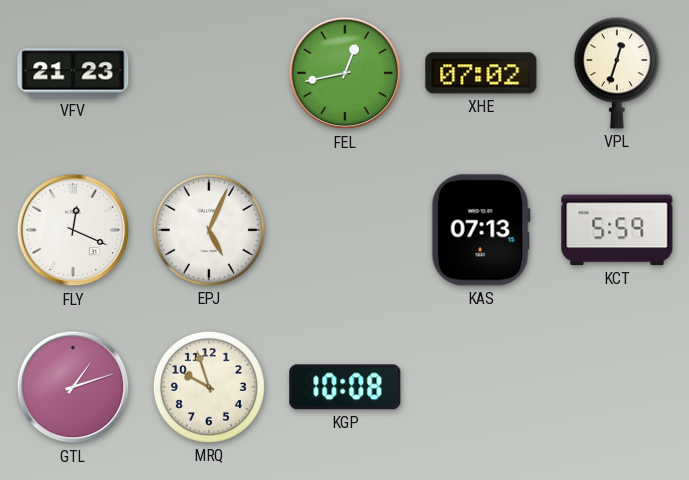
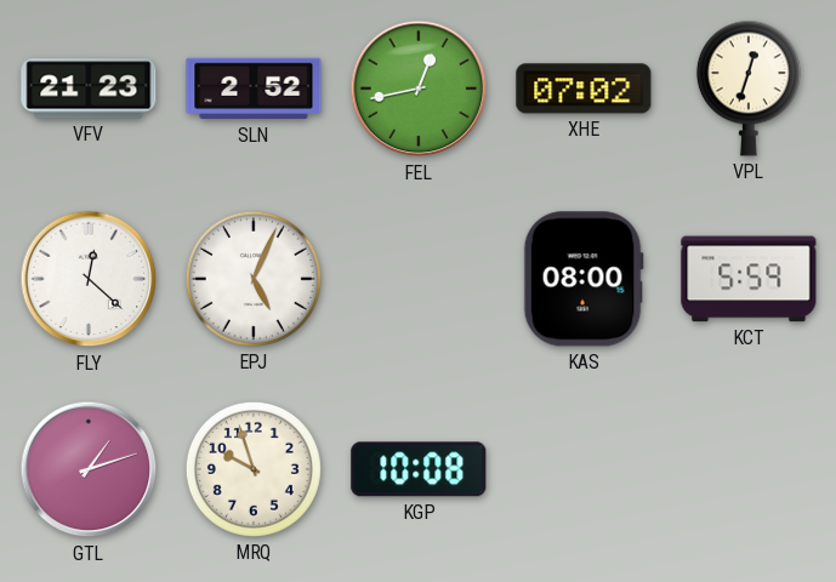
SLN: none -> 2:52 (254, 89)
FLY: 12:19 -> 12:22 (89, 279)
KAS: 07:13 -> 08:00 (584, 279)
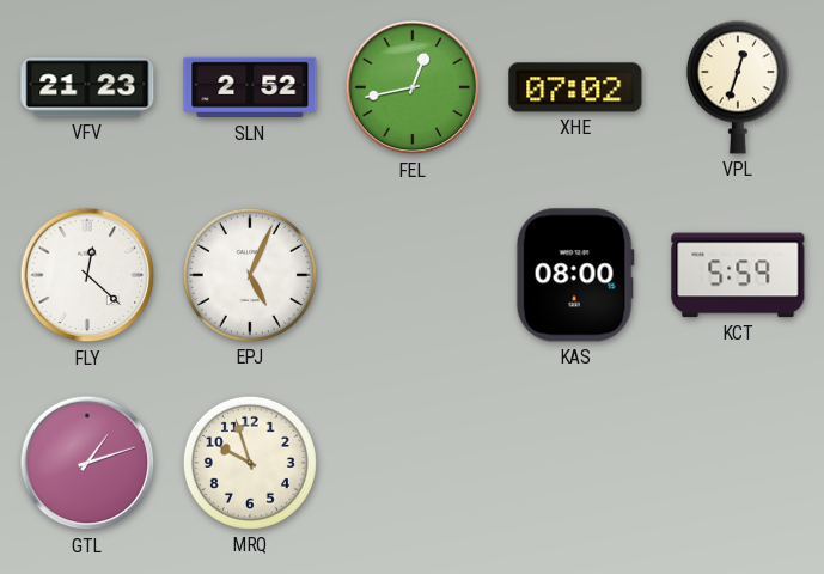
KGP: 10:08 -> none (419, 469)
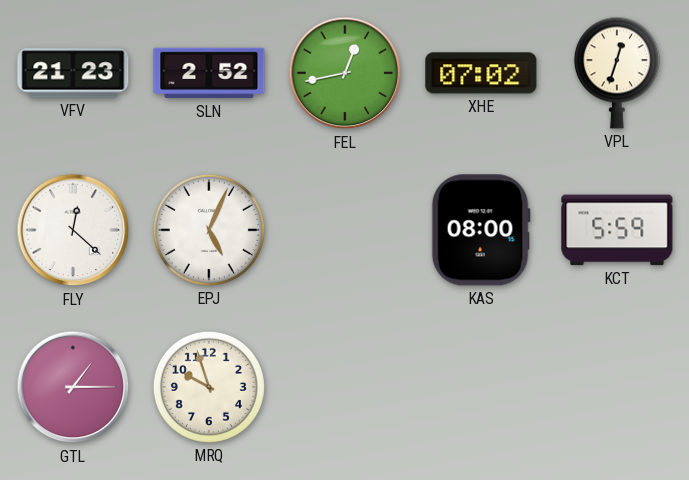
GTL: 1:12 -> 1:15 (73, 387)
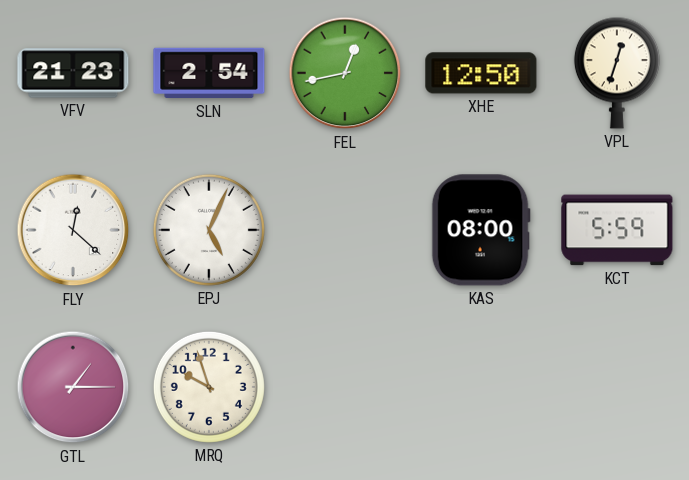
SLN: 2:52 -> 2:54 (209, 73)
XHE: 07:02 -> 12:50 (481, 73)
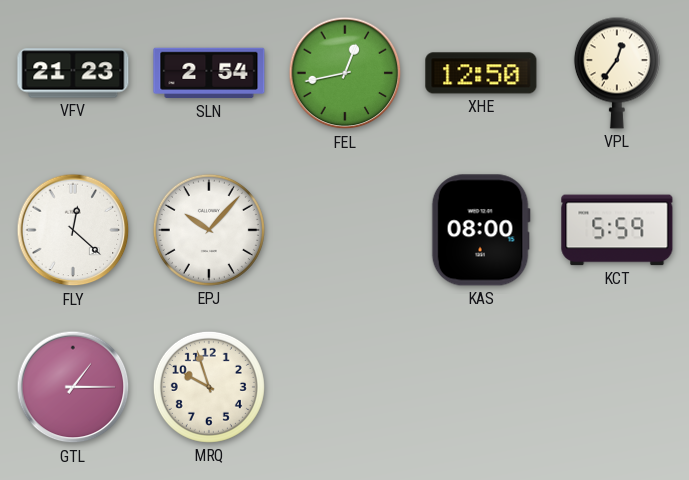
VPL: 12:33 -> 12:36 (617, 73)
EPJ: 5:04 -> 10:07 (209, 230)
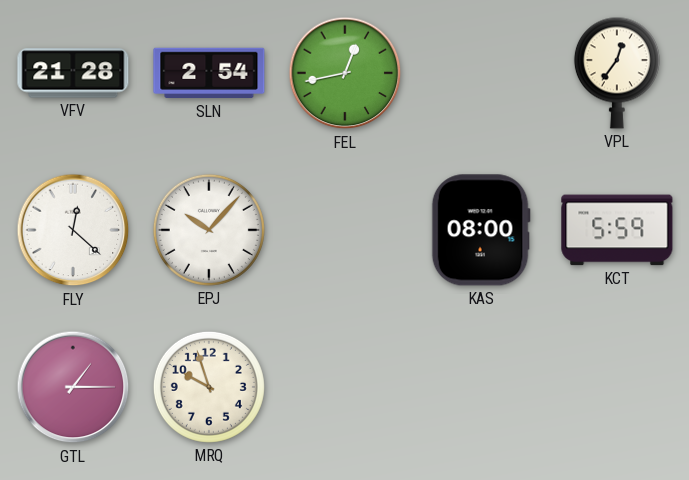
VFV: 21:23 -> 21:28 (73, 73)
XHE: 12:50 -> none (481, 73)
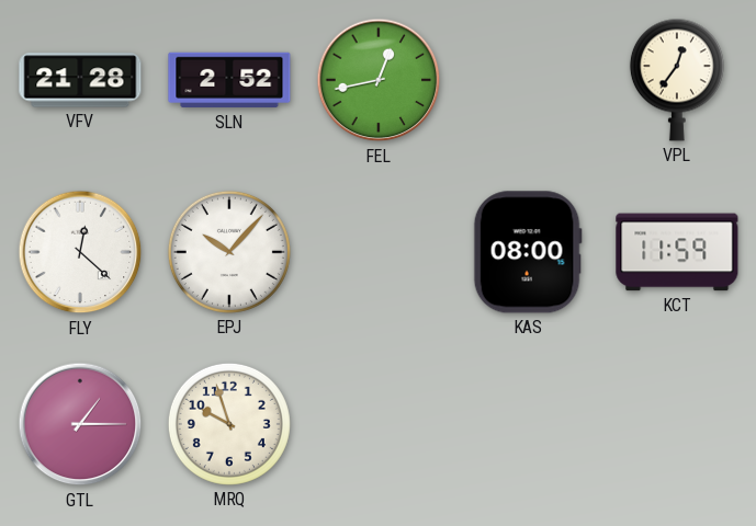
SLN: 2:54 -> 2:52 (229, 80)
KCT: 5:59 -> 11:59 (677, 252)
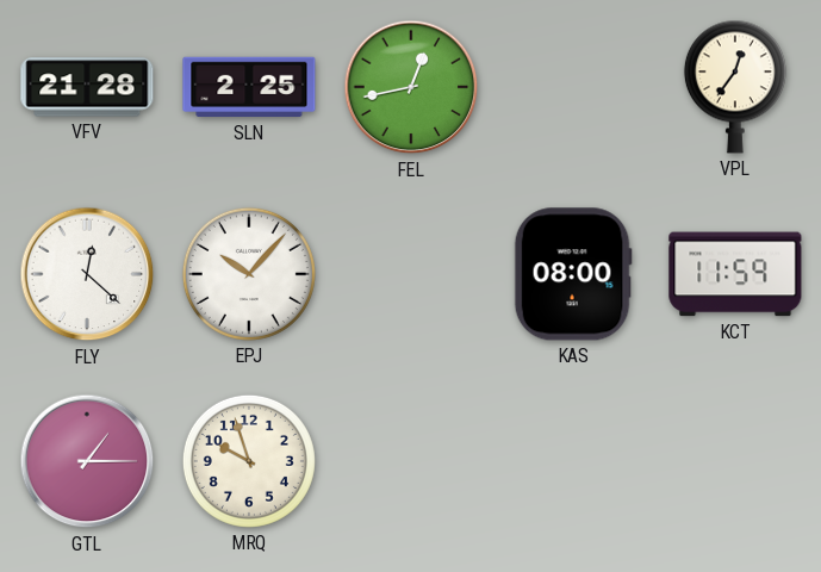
SLN: 2:52 -> 2:25 (249, 87)
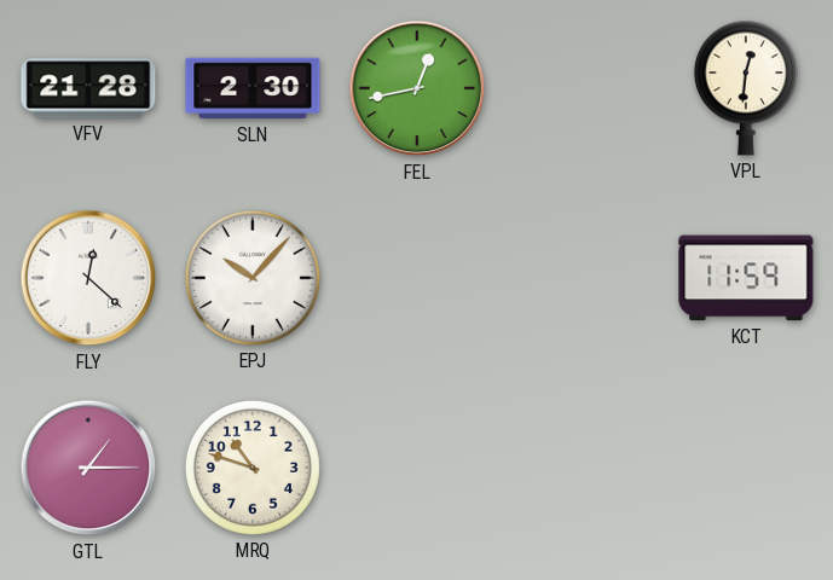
SLN: 2:25 -> 2:30 (253, 88)
VPL: 12:36 -> 12:31 (746, 88)
KAS: 08:00 -> none (573, 274)
MRQ: 9:57 -> 10:48 (253, 468)
